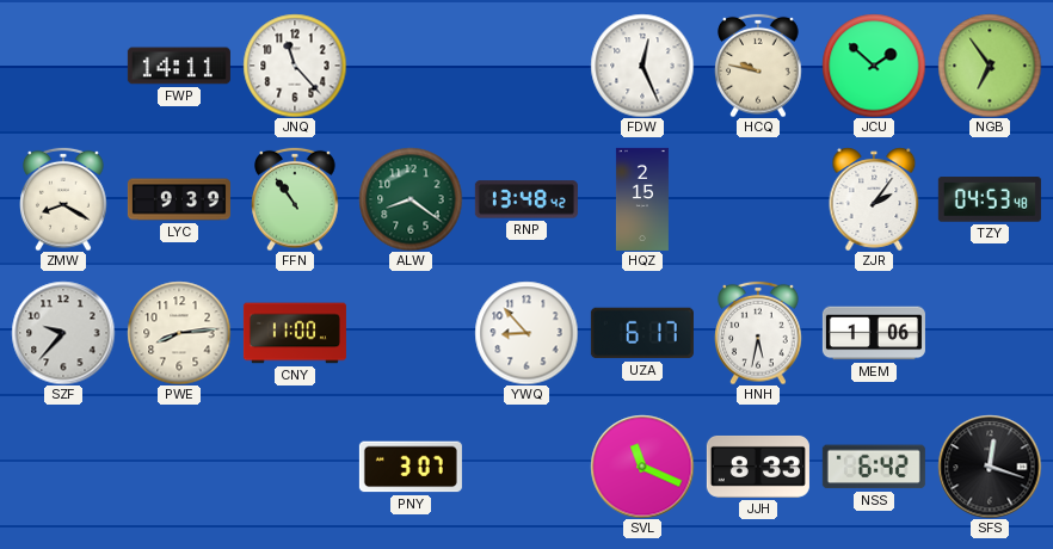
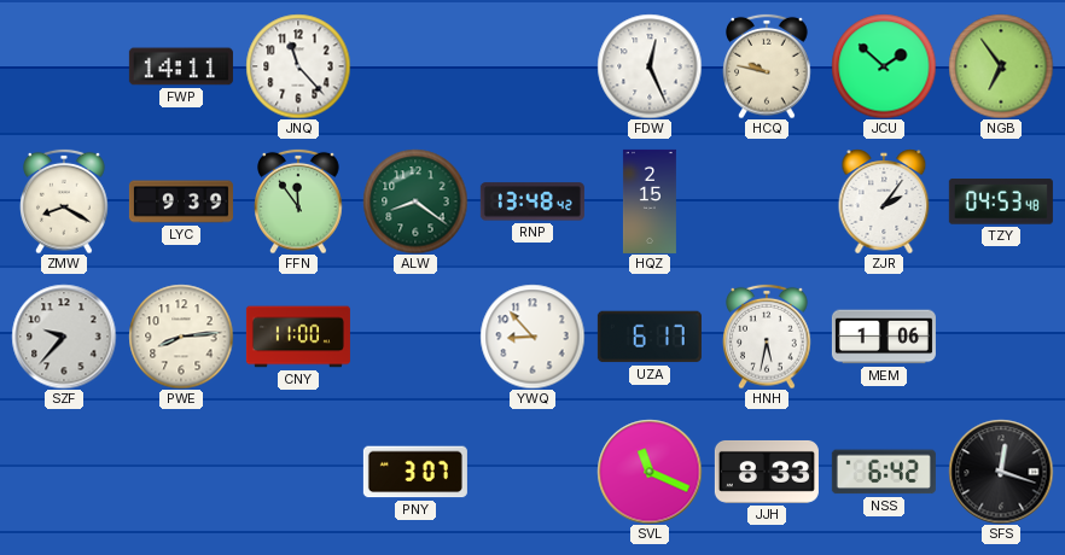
FFN: 10:54 -> 11:54 (298, 201)
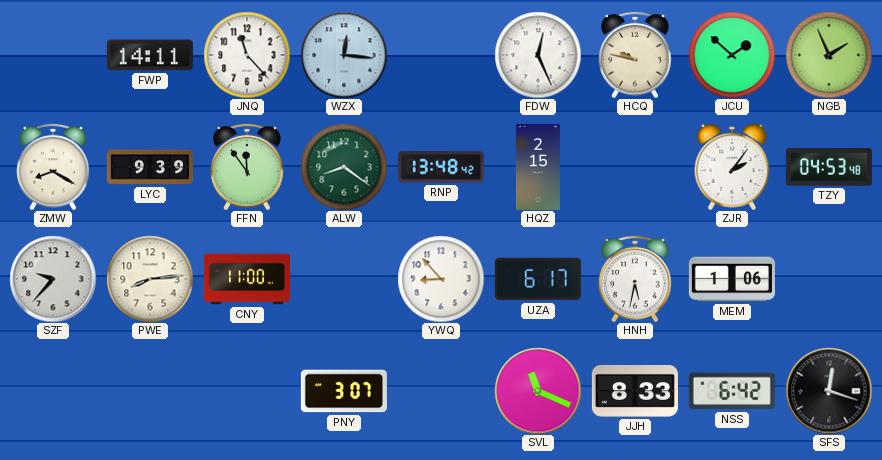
WZX: none -> 12:16 (344, 55)
NGB: 6:54 -> 1:56 (829, 55)
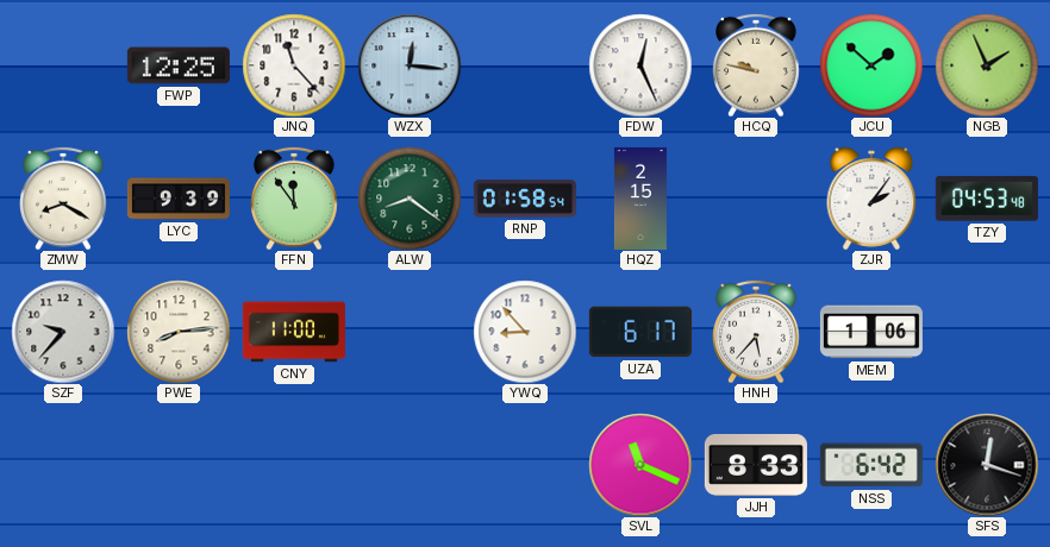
FWP: 14:11 -> 12:25 (179, 65)
RNP: 13:48 -> 01:58 (525, 199)
HNH: 5:32 -> 5:37 (756, 332)
PNY: 3:07 -> none (344, 391)
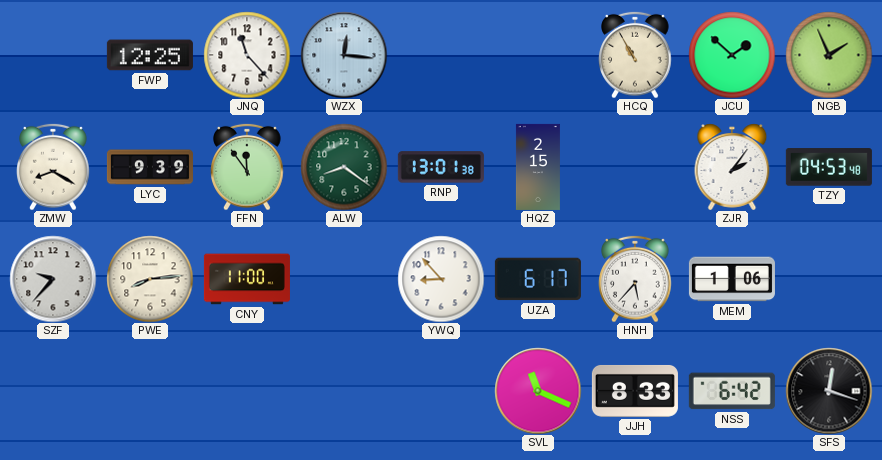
FDW: 12:26 -> none (640, 65)
HCQ: 9:47 -> 10:55 (635, 55)
RNP: 01:58 -> 13:01 (441, 167)
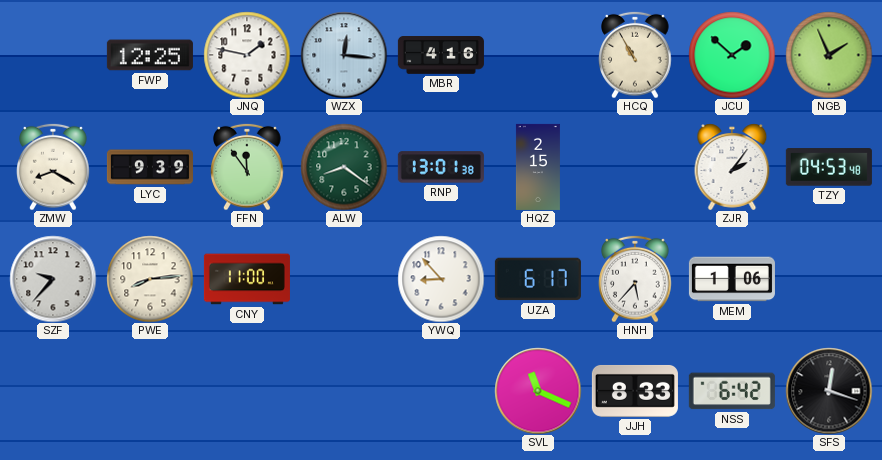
JNQ: 11:23 -> 1:47 (247, 55)
MBR: none -> 4:16 (441, 56)
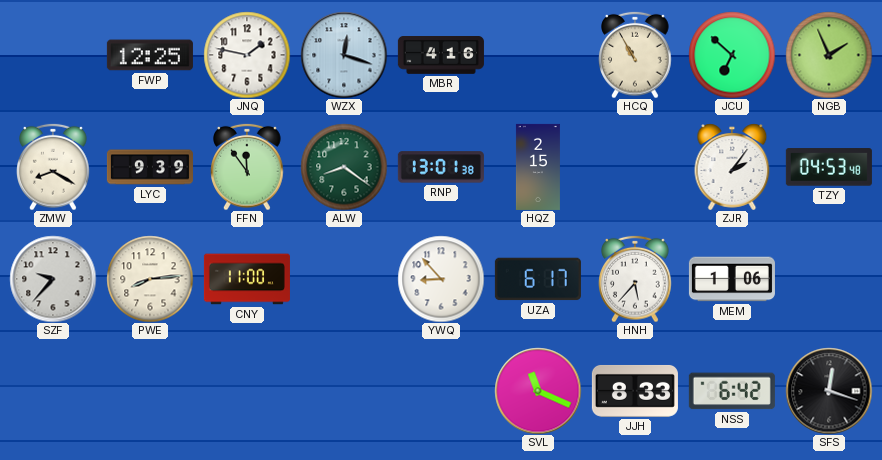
WZX: 12:16 -> 12:18 (344, 55)
JCU: 1:52 -> 6:52 (732, 55)
